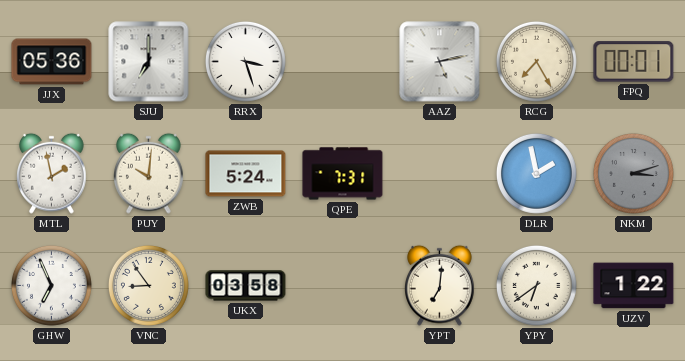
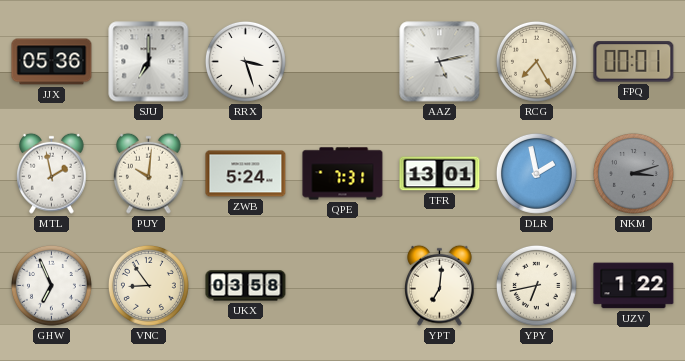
TFR: none -> 13:01 (440, 174)
YPY: 6:39 -> 6:43 (536, 285)
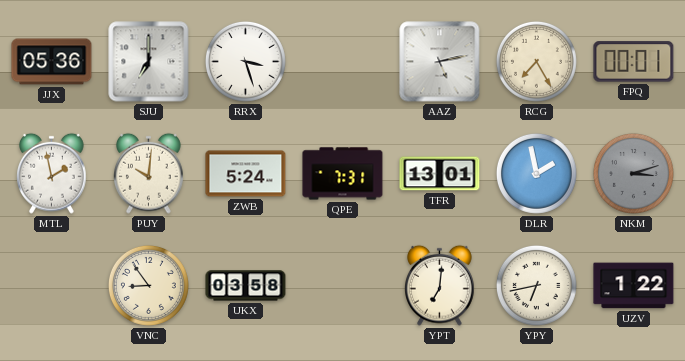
GHW: 6:56 -> none (51, 285)
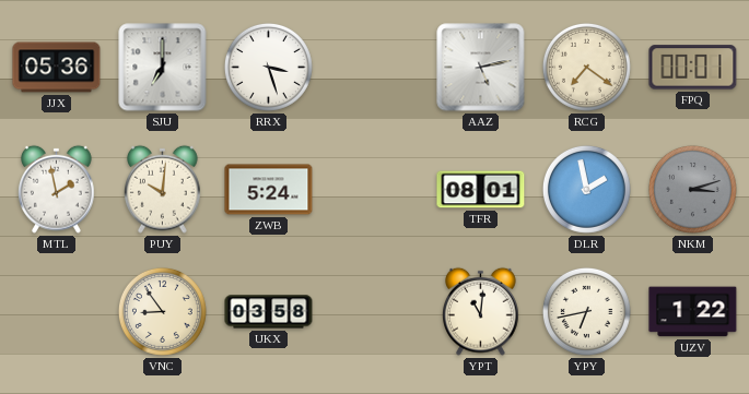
RCG: 7:25 -> 7:21 (586, 67)
QPE: 7:31 -> none (343, 174)
TFR: 13:01 -> 08:01 (481, 190)
YPT: 7:01 -> 11:01 (481, 311)
